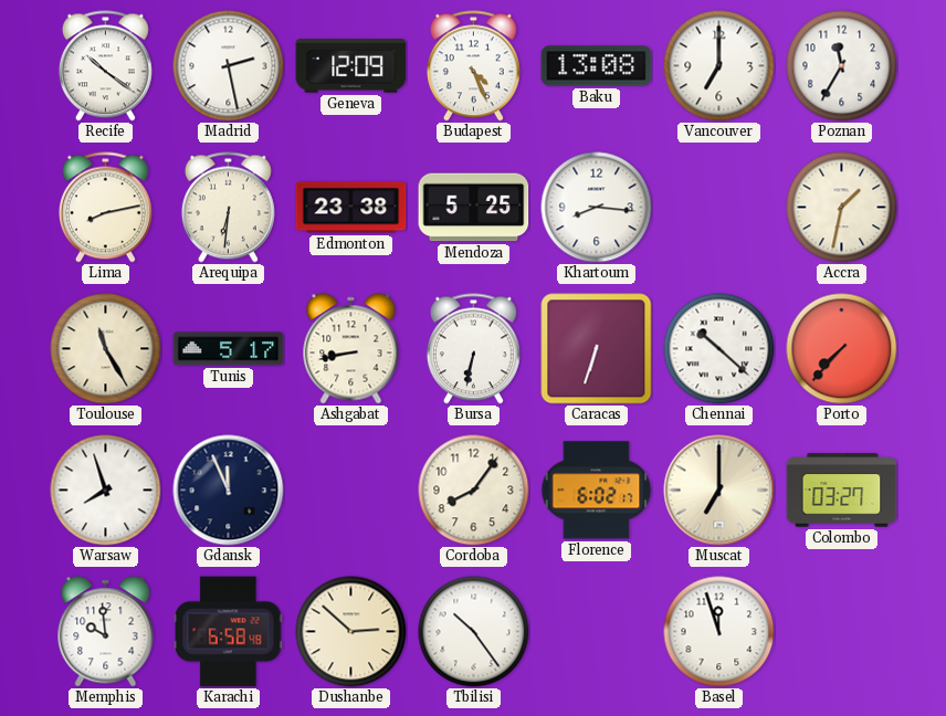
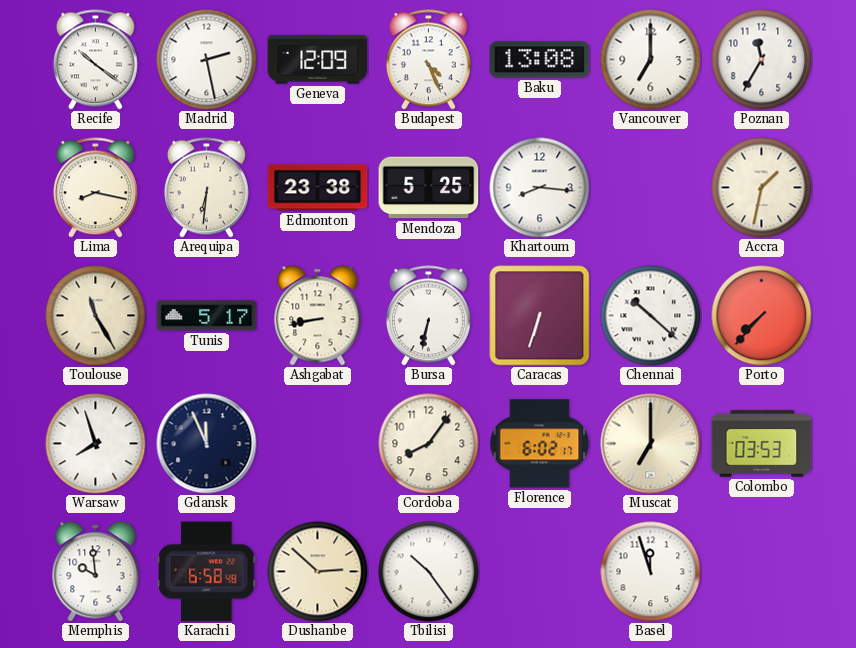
Lima: 8:13 -> 8:17 (95, 188)
Colombo: 03:27 -> 03:53 (762, 444)
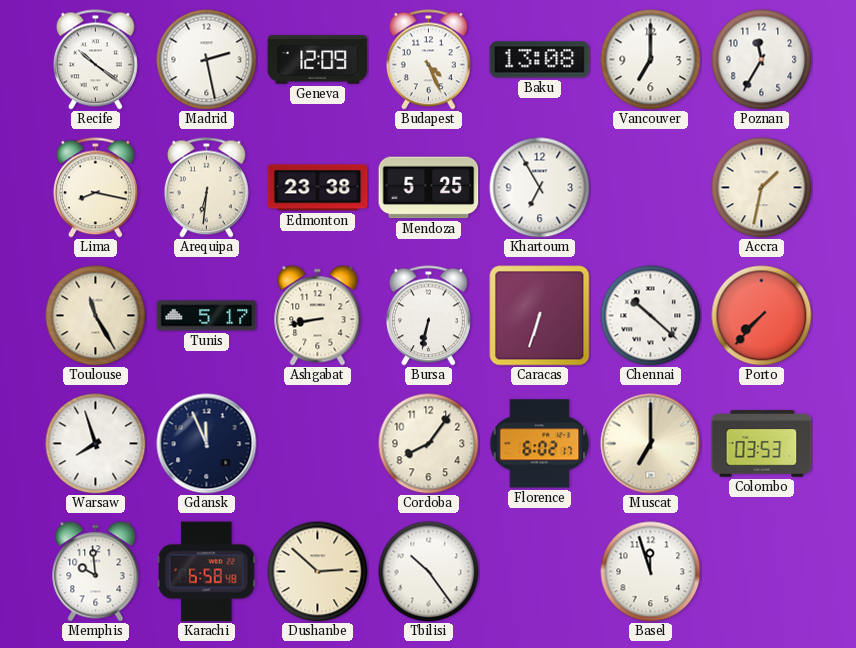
Khartoum: 8:16 -> 6:55 (540, 188)
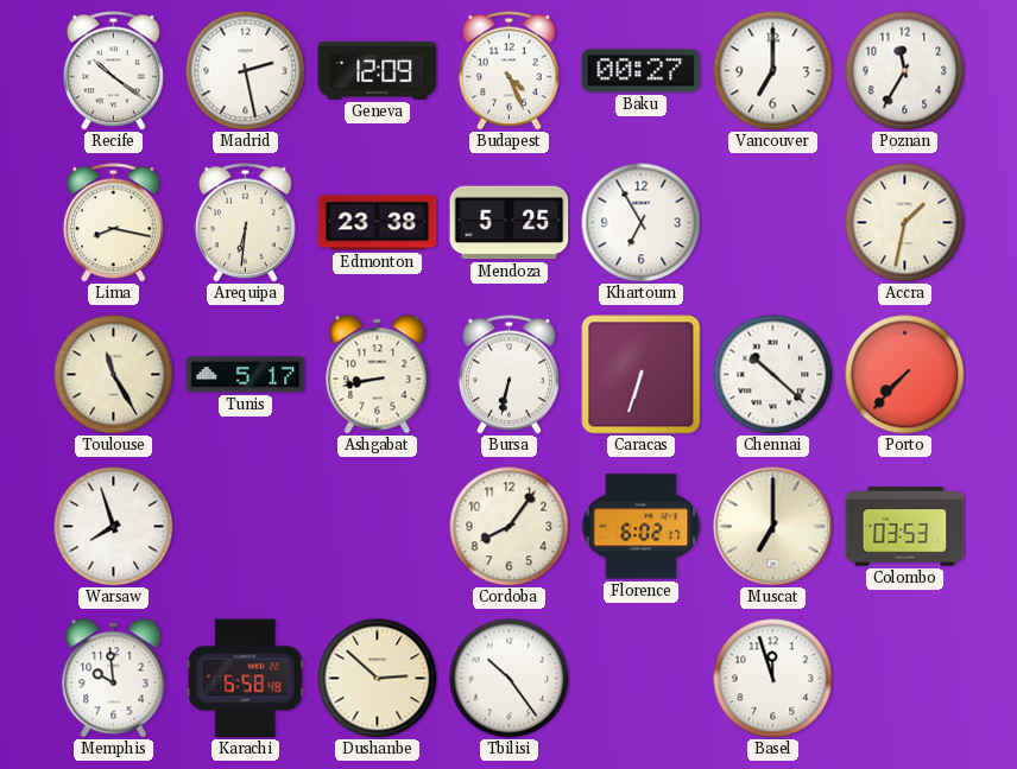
Baku: 13:08 -> 00:27 (642, 71)
Gdansk: 11:56 -> none (207, 444)
